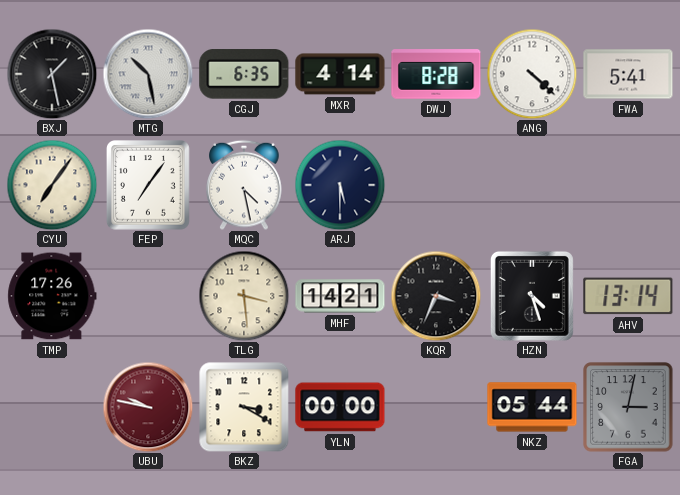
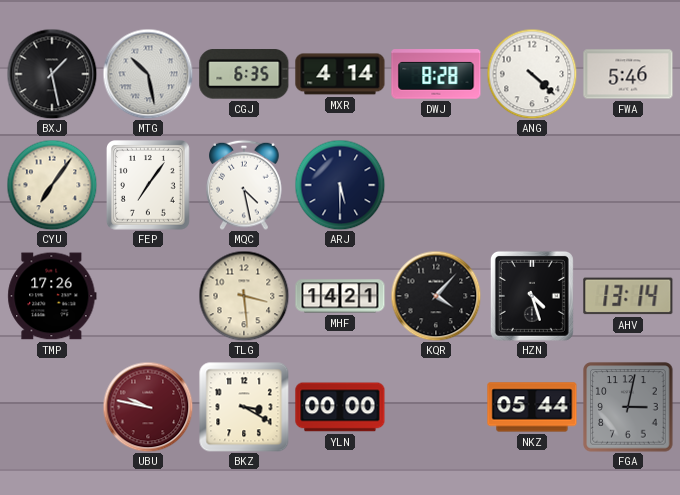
FWA: 5:41 -> 5:46 (628, 74)
KQR: 3:34 -> 4:07 (436, 296)
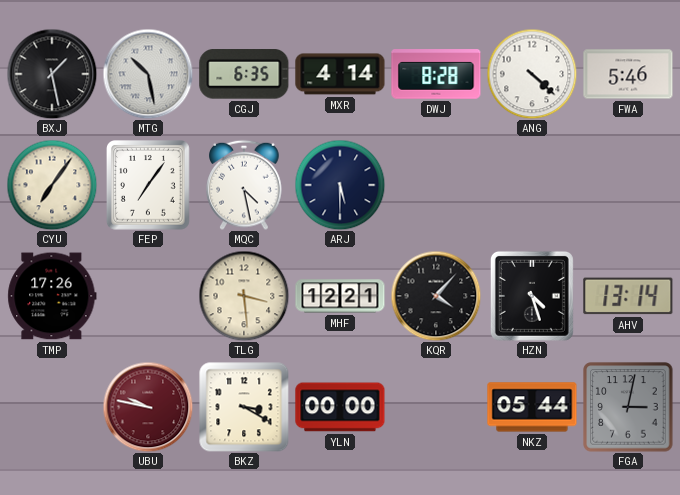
MHF: 14:21 -> 12:21 (340, 296)
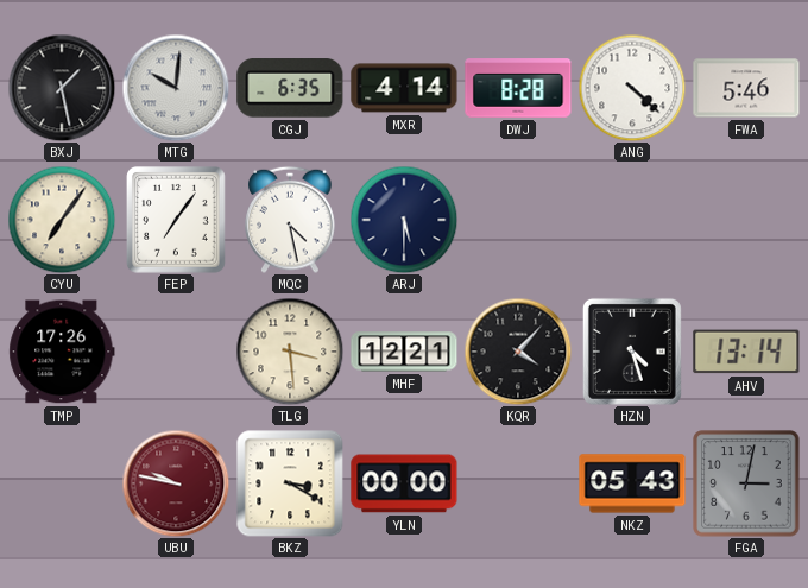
MTG: 10:28 -> 10:01 (176, 88)
NKZ: 05:44 -> 05:43 (632, 483)
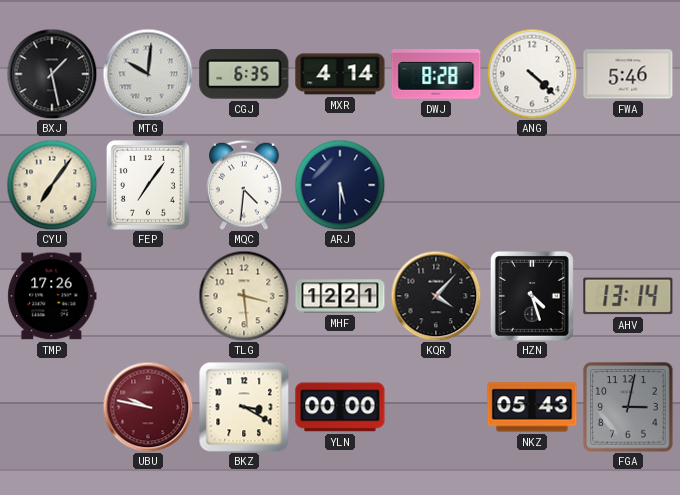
MQC: 4:28 -> 4:31 (244, 185)
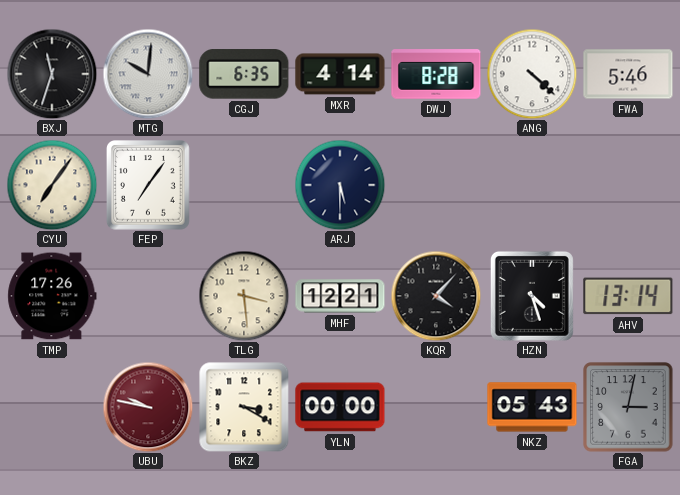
BXJ: 1:28 -> 11:33 (52, 74)
MQC: 4:31 -> none (244, 185)
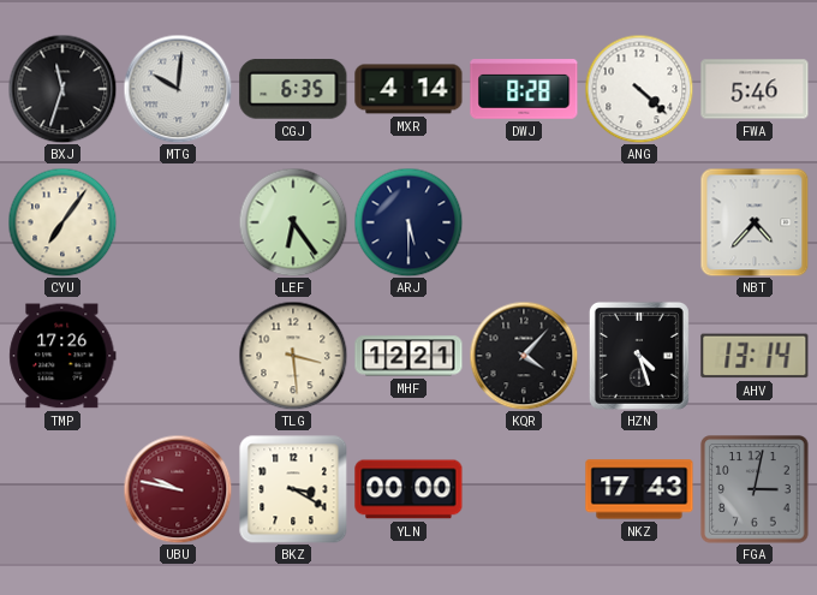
FEP: 7:06 -> none (149, 186)
LEF: none -> 6:24 (293, 222)
NBT: none -> 4:37 (755, 222)
NKZ: 05:43 -> 17:43 (639, 489)
